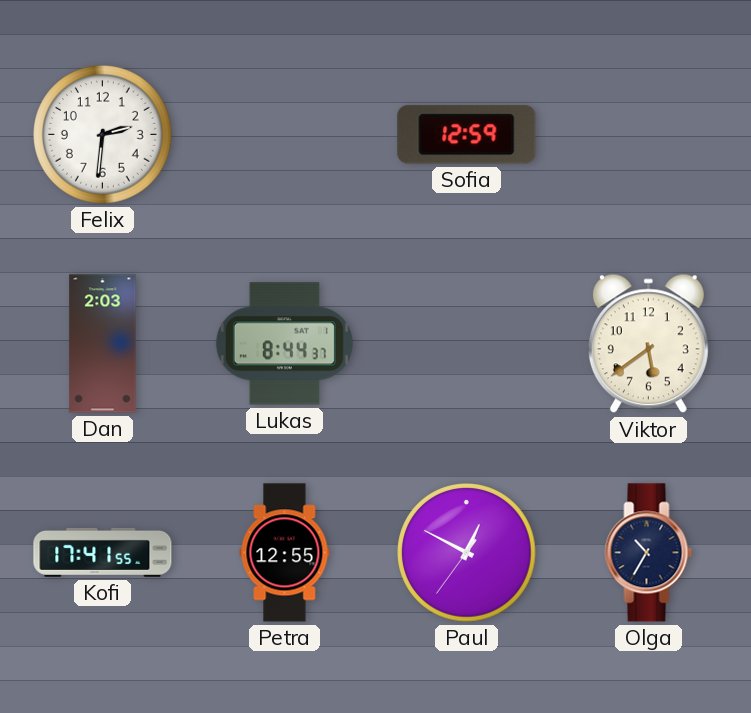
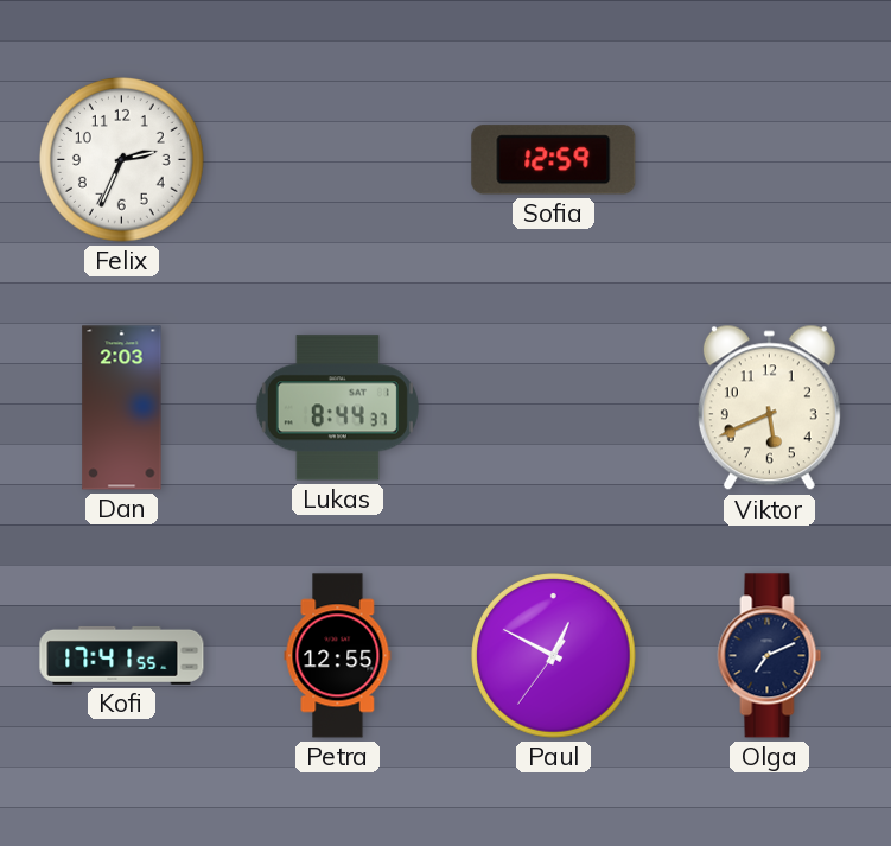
Felix: 2:31 -> 2:34 (122, 160)
Viktor: 5:39 -> 5:41 (769, 408)
Olga: 10:35 -> 7:11 (770, 656)
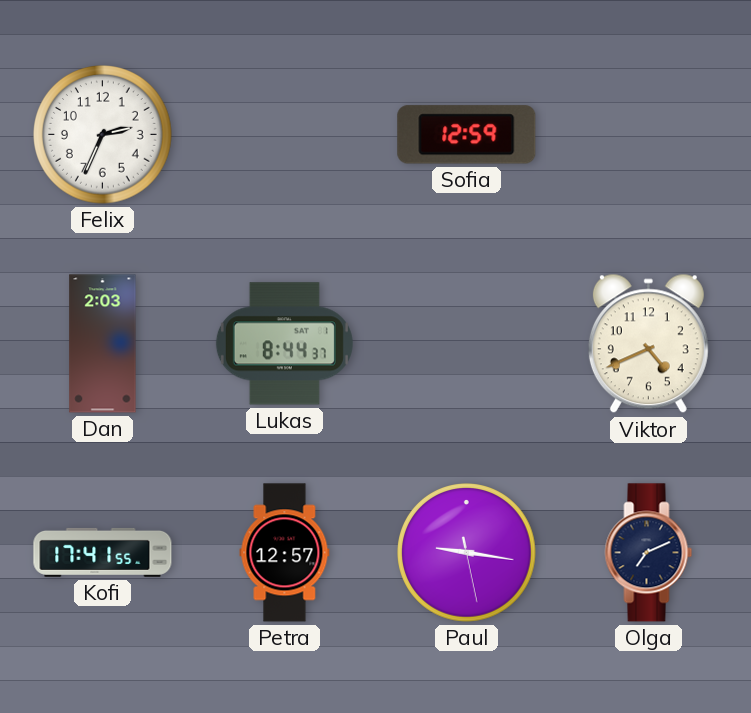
Viktor: 5:41 -> 4:41 (648, 344)
Petra: 12:55 -> 12:57 (285, 553)
Paul: 12:49 -> 9:16 (467, 553)
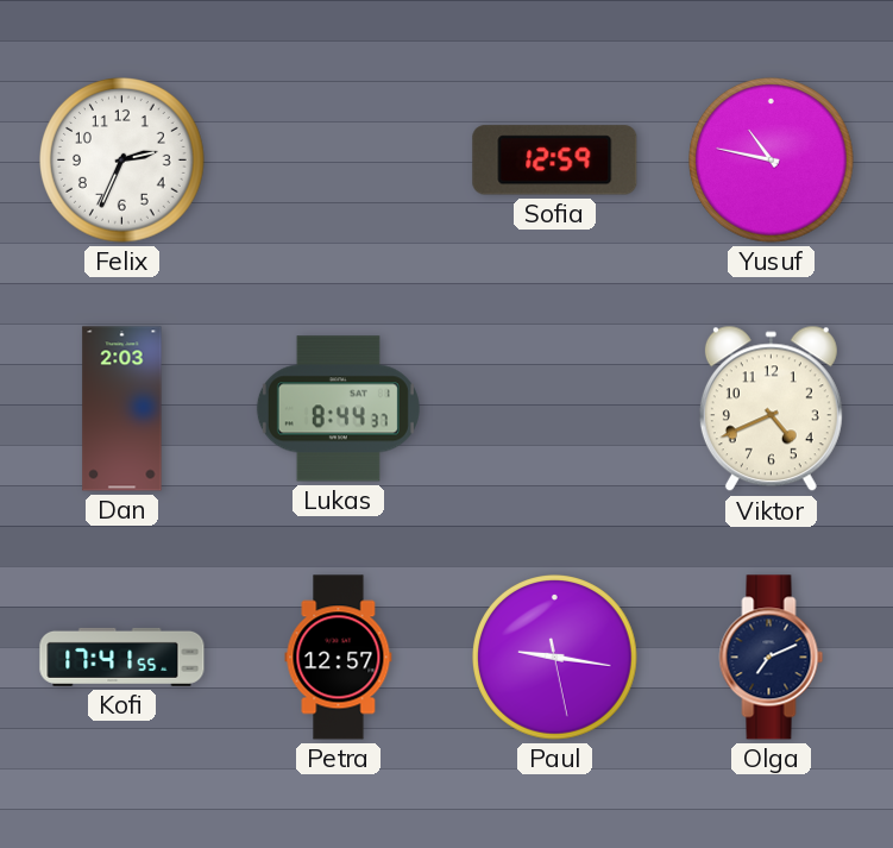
Yusuf: none -> 10:47 (772, 161)
